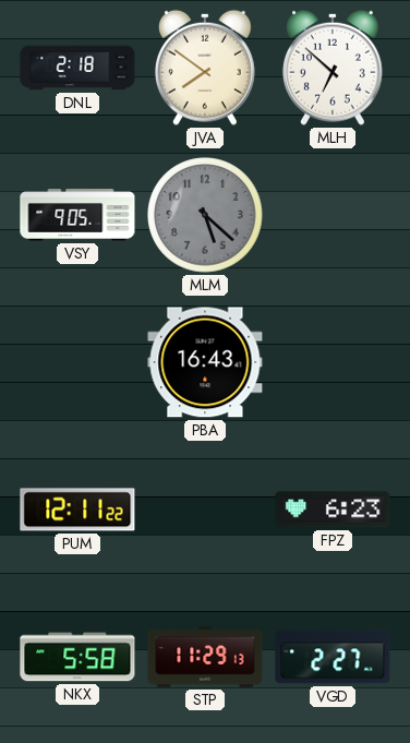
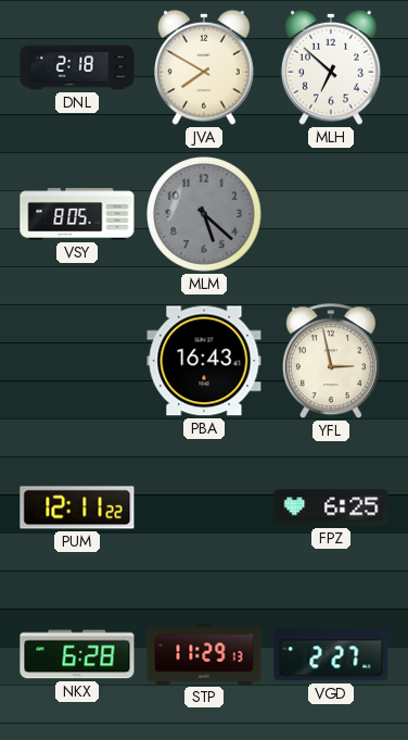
JVA: 7:51 -> 7:50 (204, 67)
VSY: 9:05 -> 8:05 (77, 214)
YFL: none -> 2:58 (331, 362)
FPZ: 6:23 -> 6:25 (331, 507)
NKX: 5:58 -> 6:28 (77, 654)
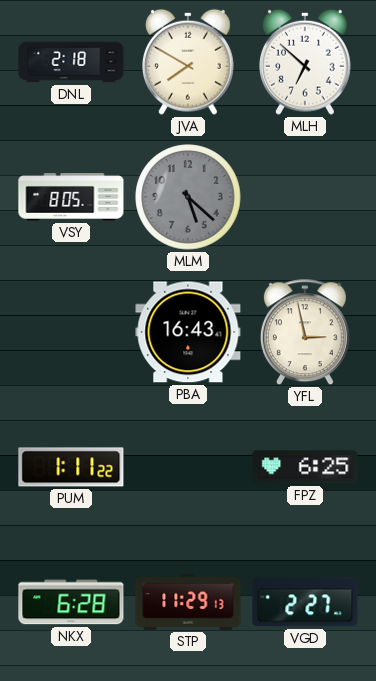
PUM: 12:11 -> 1:11 (71, 467)
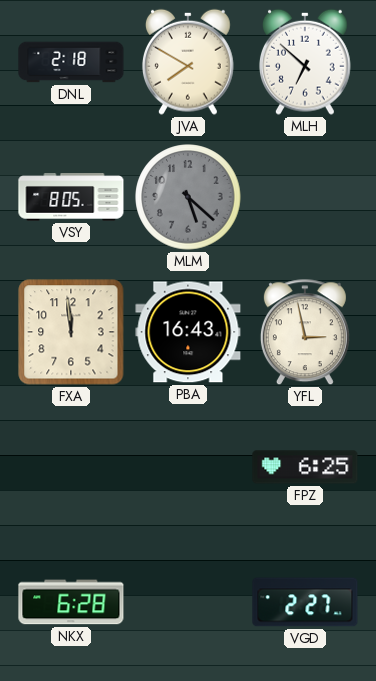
FXA: none -> 11:59 (71, 332)
PUM: 1:11 -> none (71, 467)
STP: 11:29 -> none (188, 602)
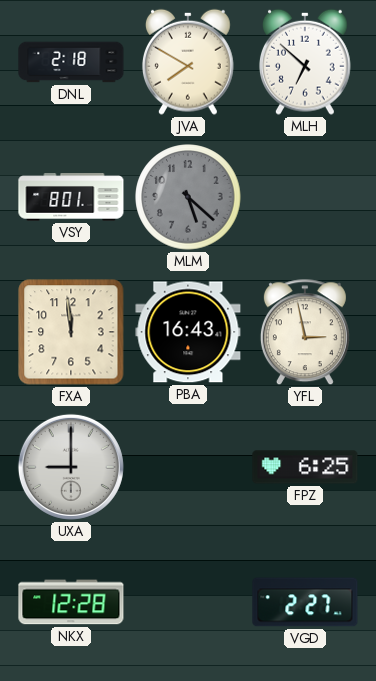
VSY: 8:05 -> 8:01 (71, 197)
UXA: none -> 9:00 (71, 467)
NKX: 6:28 -> 12:28 (71, 602)
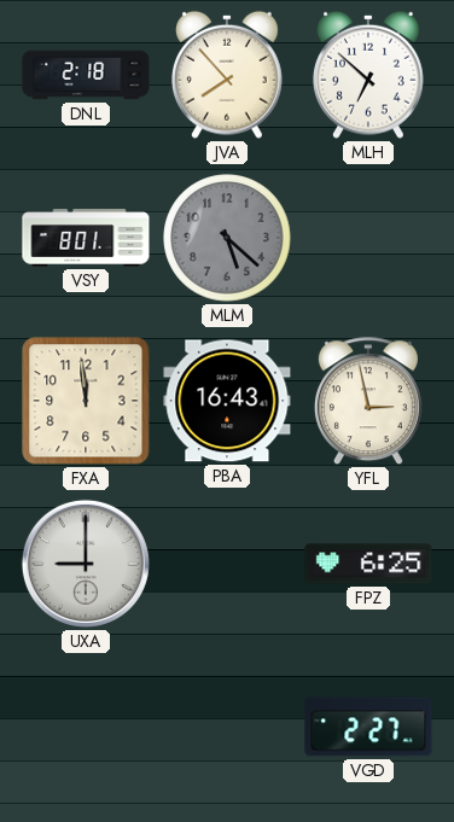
JVA: 7:50 -> 7:53 (227, 75)
NKX: 12:28 -> none (71, 602)
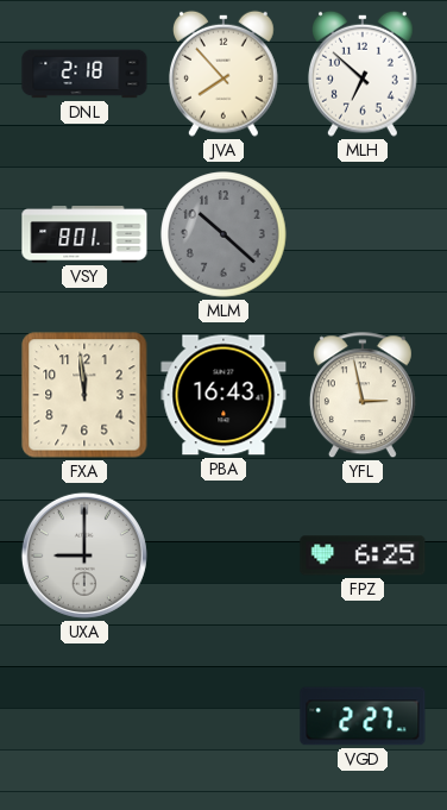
MLM: 5:22 -> 10:22 (223, 234)
